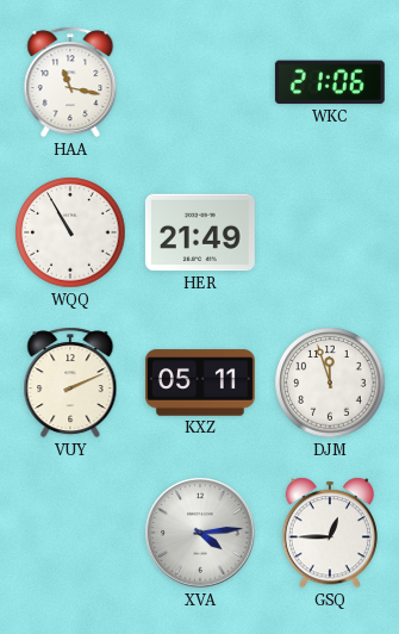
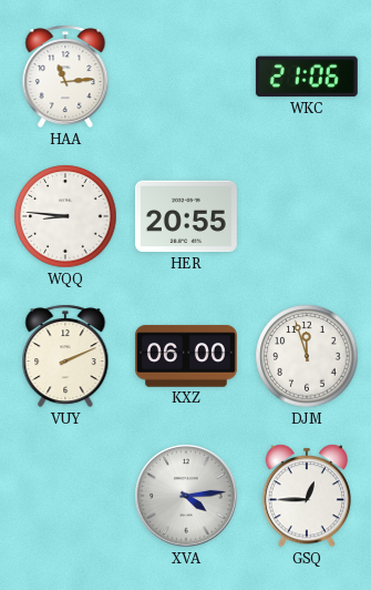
HAA: 11:17 -> 11:14 (65, 77)
WQQ: 10:55 -> 8:46 (65, 216)
HER: 21:49 -> 20:55 (186, 216)
KXZ: 05:11 -> 06:00 (186, 356)
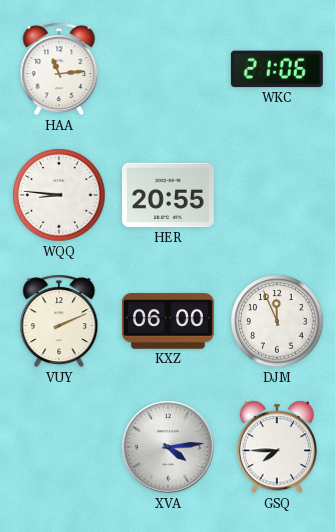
DJM: 11:57 -> 11:56 (277, 321)
GSQ: 12:45 -> 7:45 (276, 447)
